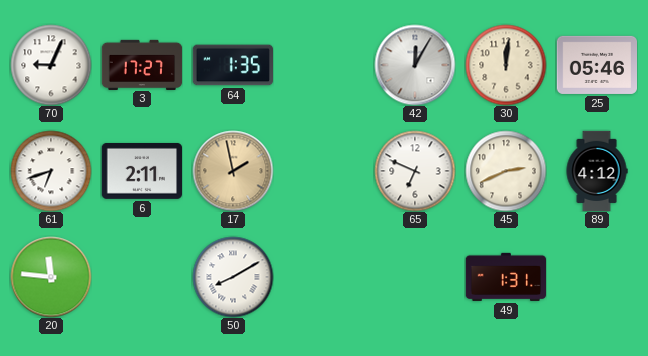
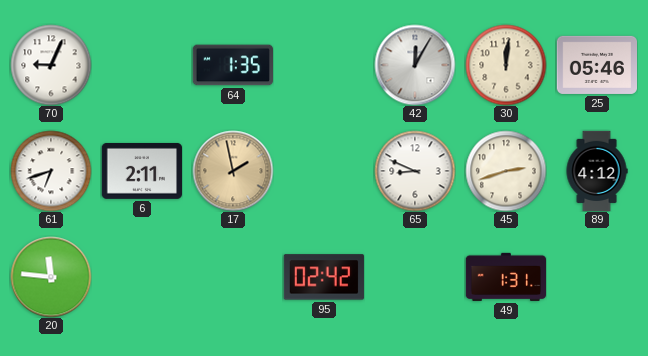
3: 17:27 -> none (142, 64)
65: 6:49 -> 8:49 (415, 171)
45: 2:41 -> 2:42 (506, 171)
50: 8:10 -> none (233, 277)
95: none -> 02:42 (324, 277)
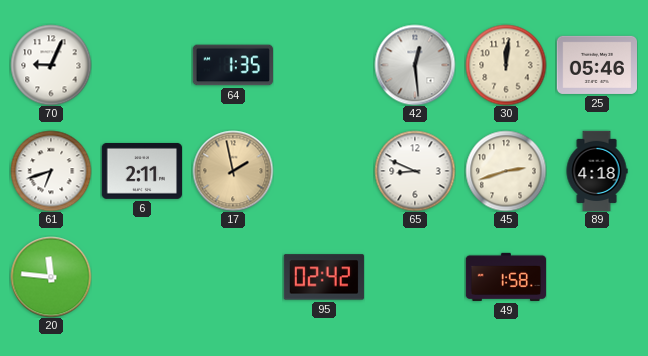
42: 12:05 -> 12:29 (415, 65)
89: 4:12 -> 4:18 (597, 171)
49: 1:31 -> 1:58 (506, 277)
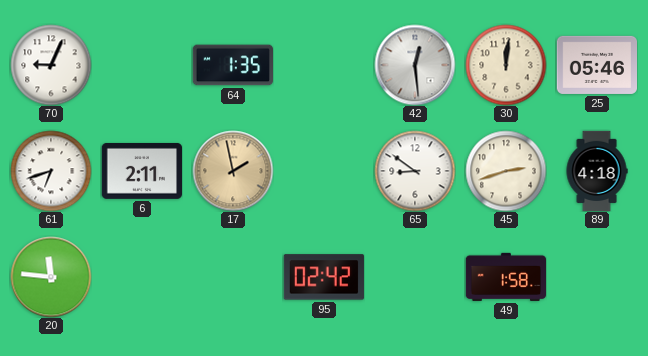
65: 8:49 -> 8:51 (415, 171)
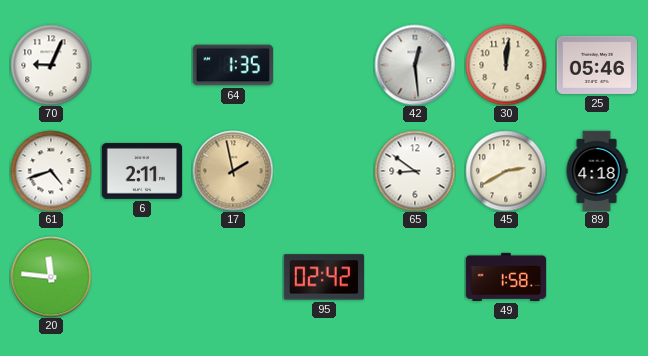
61: 6:42 -> 4:42 (51, 171)
45: 2:42 -> 2:40 (506, 171)
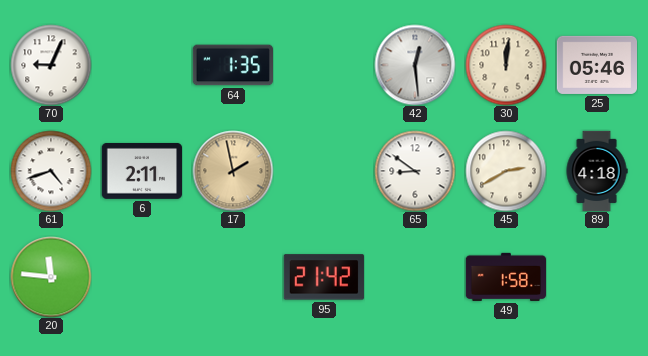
95: 02:42 -> 21:42 (324, 277)
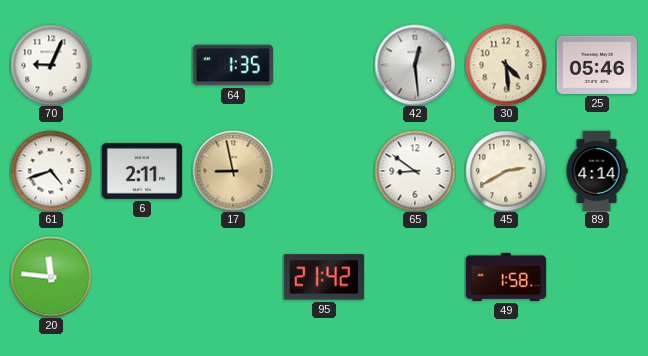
30: 12:01 -> 4:29 (506, 65)
17: 1:58 -> 8:58 (233, 171)
89: 4:18 -> 4:14 (597, 171)
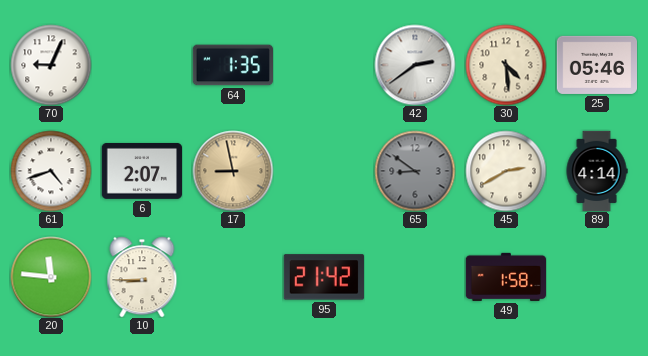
42: 12:29 -> 2:39 (415, 65)
6: 2:11 -> 2:07 (141, 171)
65 dial: white -> grey (415, 171)
10: none -> 8:45 (142, 277)
